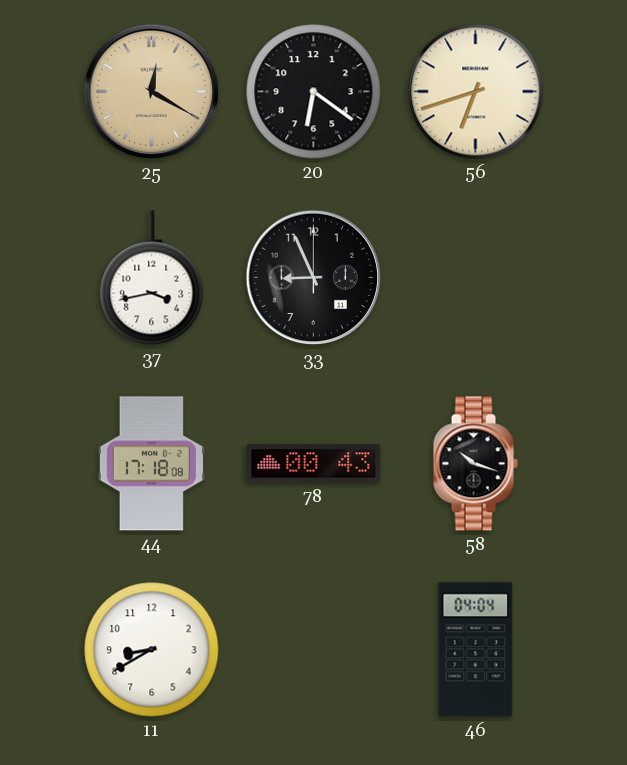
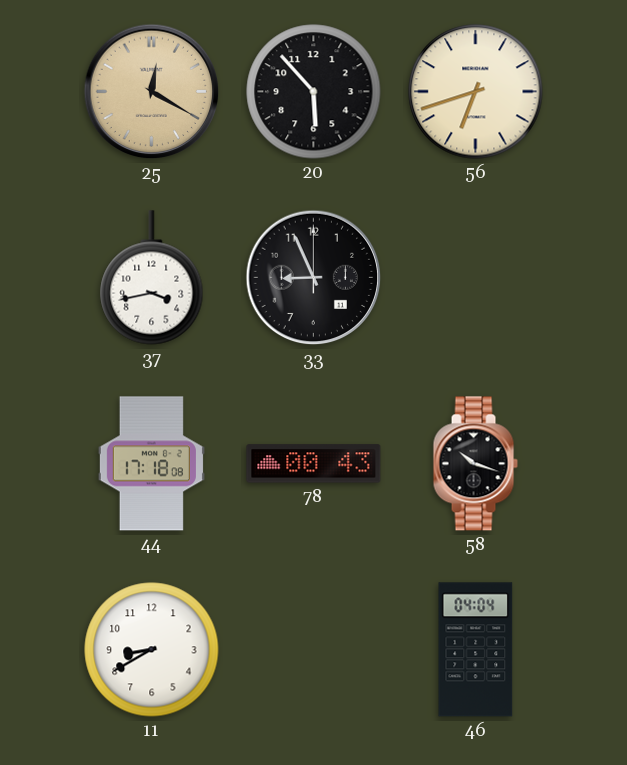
20: 6:21 -> 5:53 (314, 92)
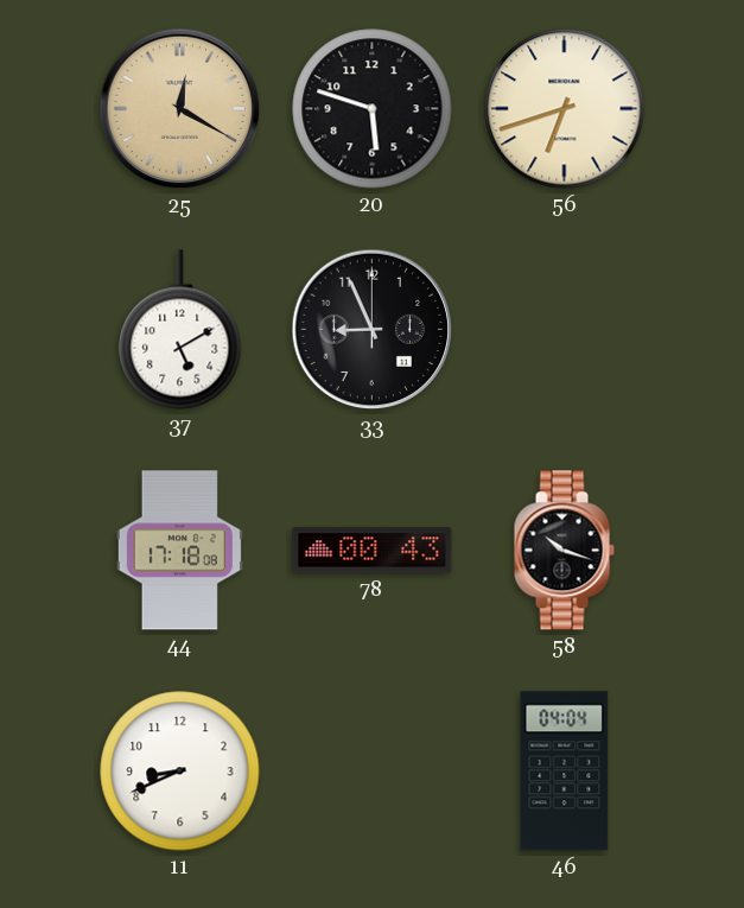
20: 5:53 -> 5:48 (373, 109)
37: 3:43 -> 5:10 (180, 330)
11: 8:40 -> 8:41 (180, 772)
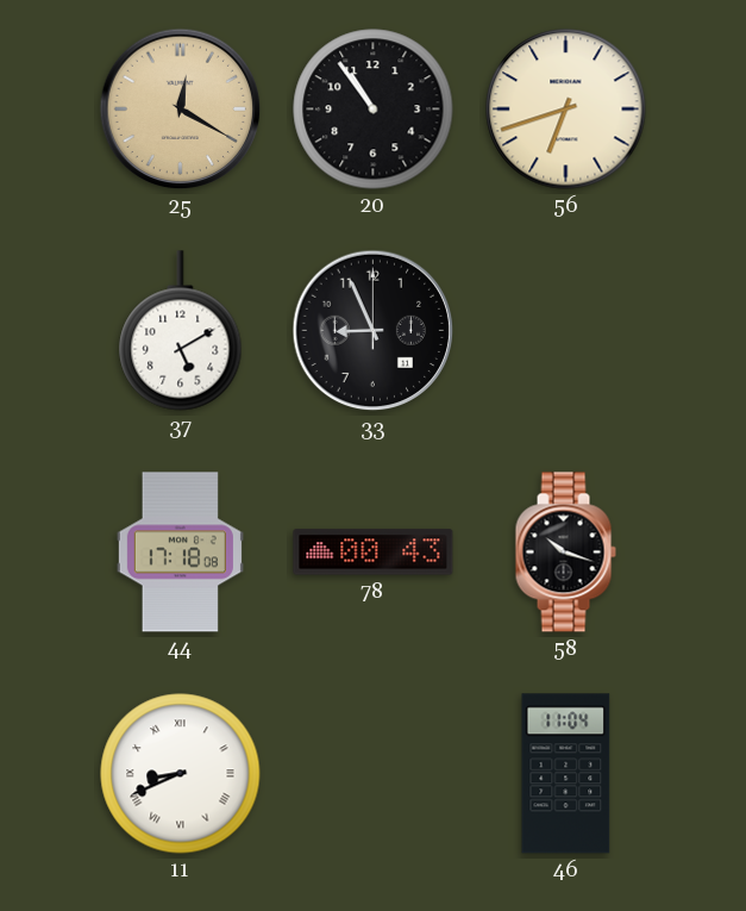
20: 5:48 -> 10:54 (374, 110)
11 numerals: Arabic -> Roman (181, 774)
46: 04:04 -> 11:04 (566, 774)
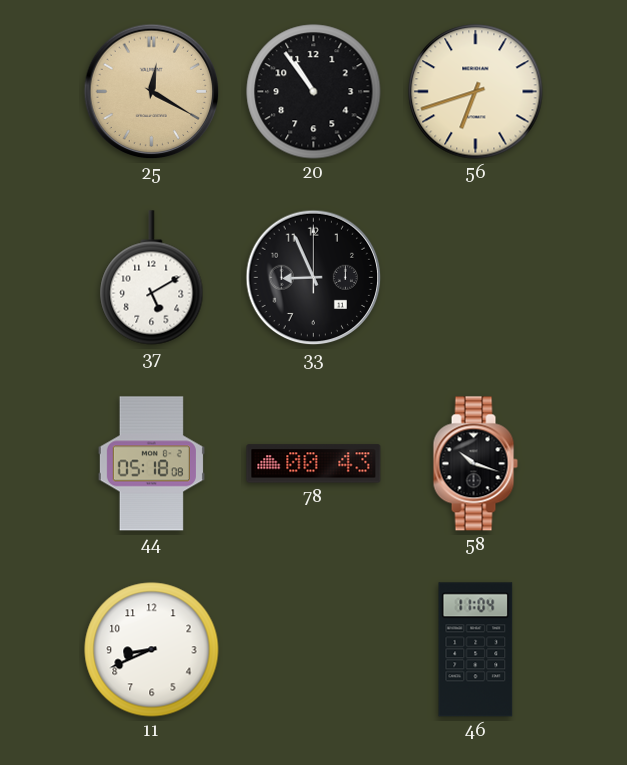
44: 17:18 -> 05:18 (151, 464)
11 numerals: Roman -> Arabic (152, 650)
